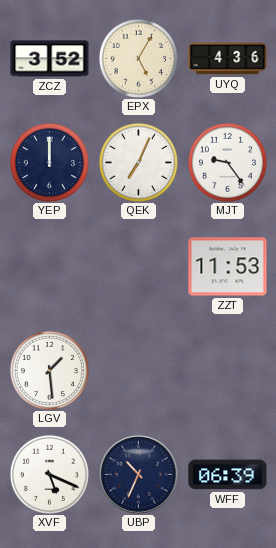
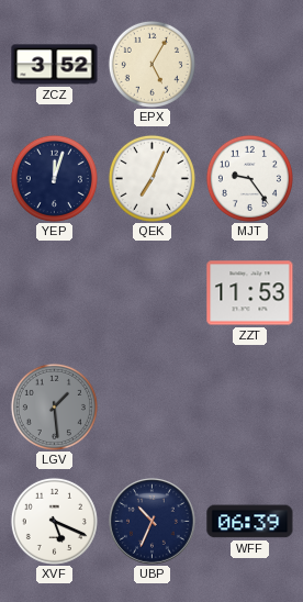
UYQ: 4:36 -> none (228, 59)
YEP: 12:00 -> 12:03 (54, 178)
LGV dial: white -> grey (54, 406)
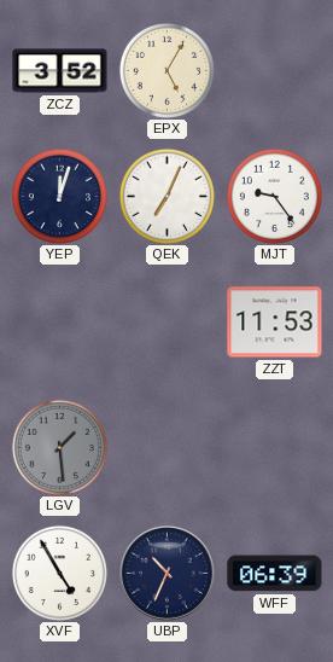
XVF: 5:19 -> 4:55 (59, 573)
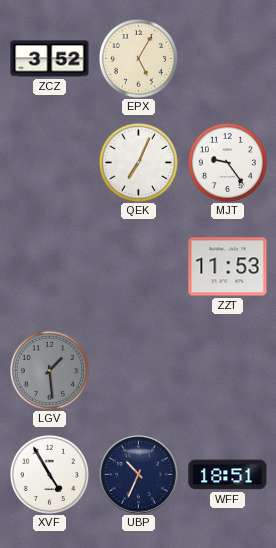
YEP: 12:03 -> none (59, 196)
WFF: 06:39 -> 18:51 (228, 475)
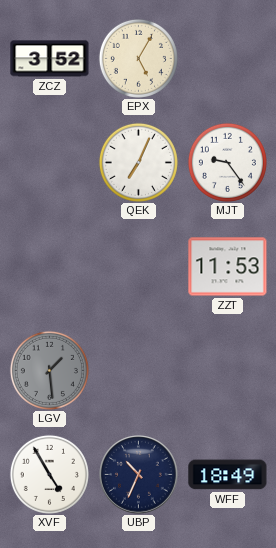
WFF: 18:51 -> 18:49 (228, 475)
